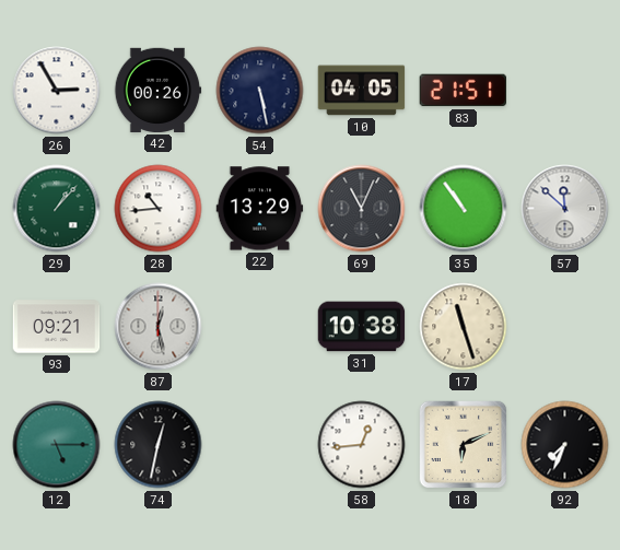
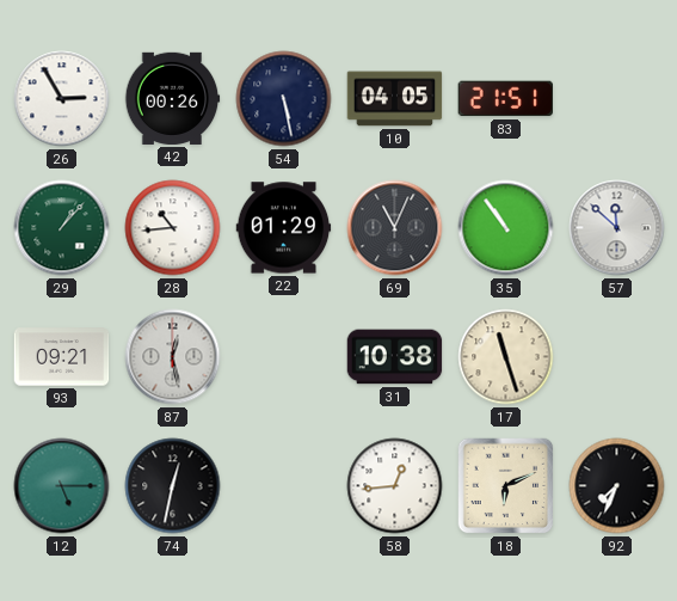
22: 13:29 -> 01:29 (284, 228)
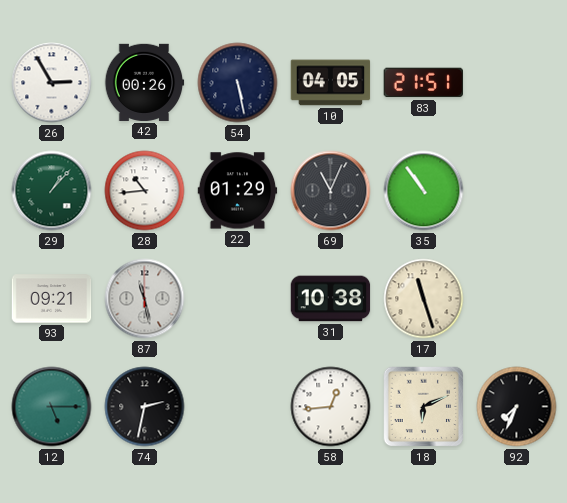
57: 11:52 -> none (617, 228)
87: 12:28 -> 11:28 (145, 299)
74: 12:32 -> 2:32 (145, 407)
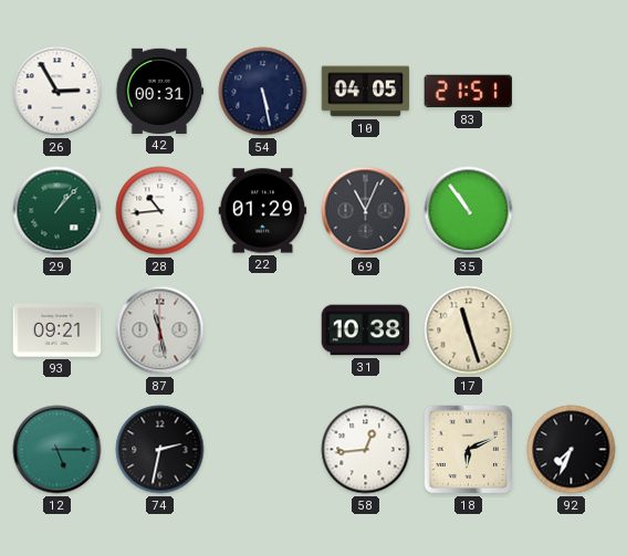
42: 00:26 -> 00:31 (159, 91)
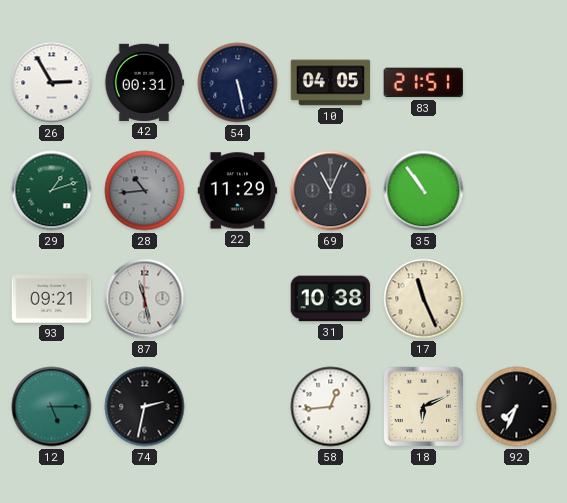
29: 1:07 -> 1:12 (52, 191)
28 dial: white -> grey (145, 191)
22: 01:29 -> 11:29 (238, 191)
17: 11:27 -> 11:26 (424, 299)
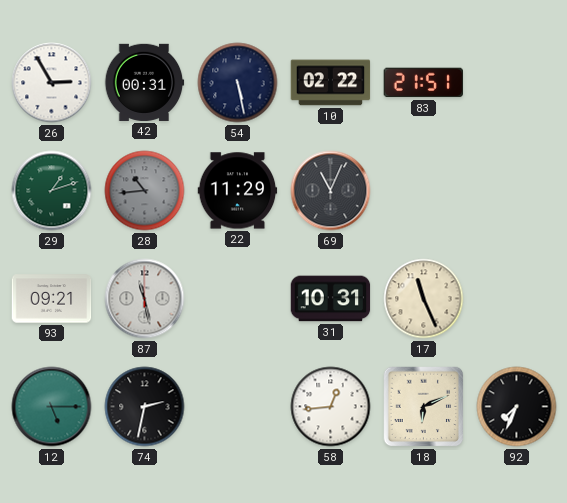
10: 04:05 -> 02:22 (331, 83)
35: 10:54 -> none (424, 191)
31: 10:38 -> 10:31 (331, 299)
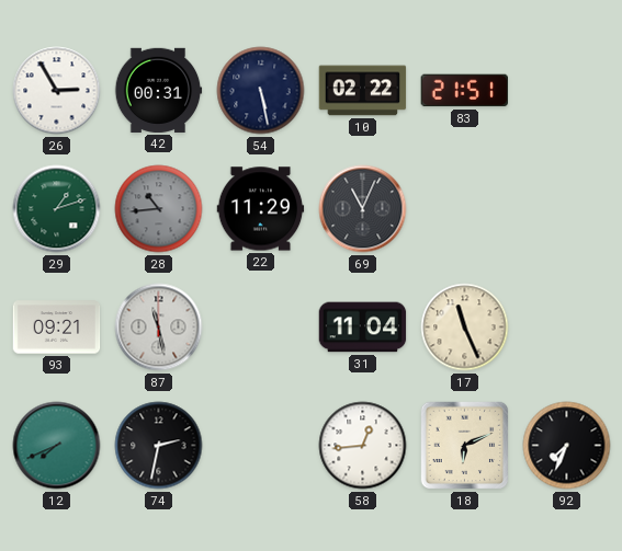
31: 10:31 -> 11:04 (363, 328)
12: 5:15 -> 7:41 (57, 446)
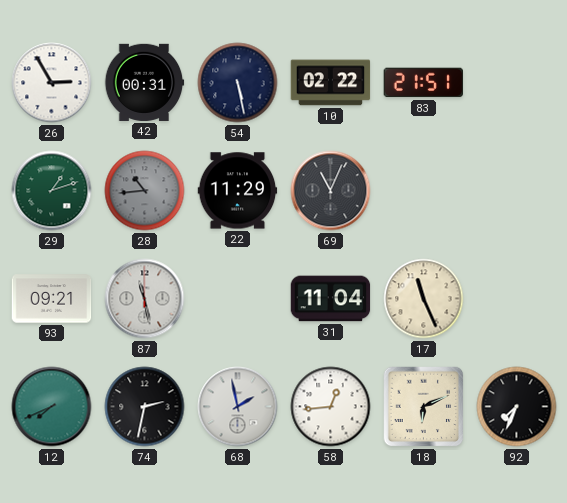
68: none -> 1:58 (238, 407)
